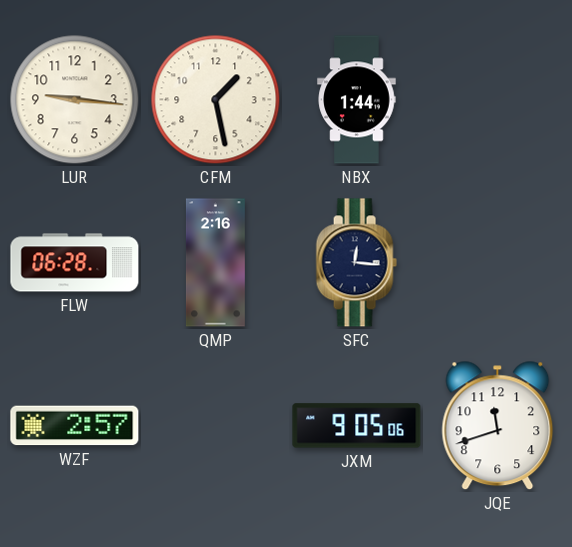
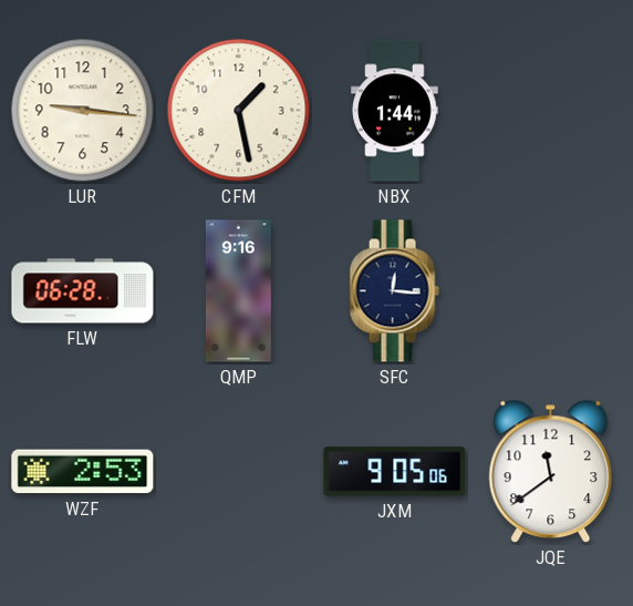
QMP: 2:16 -> 9:16 (238, 291)
WZF: 2:57 -> 2:53 (83, 472)
JQE: 11:42 -> 11:39 (551, 472)
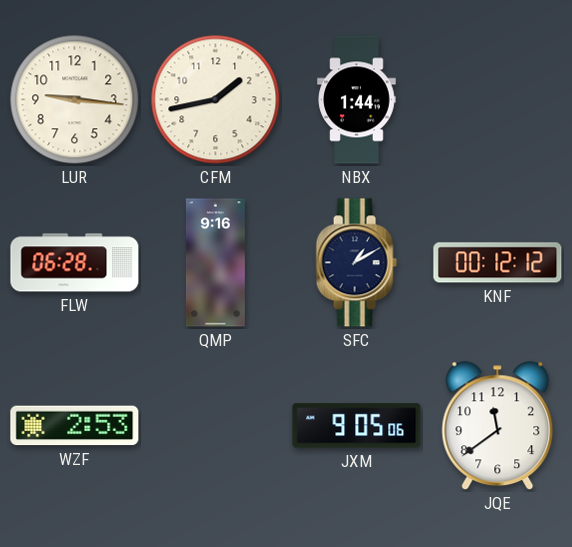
CFM: 1:28 -> 1:43 (216, 100)
SFC: 12:16 -> 1:10 (356, 263)
KNF: none -> 00:12 (498, 263)
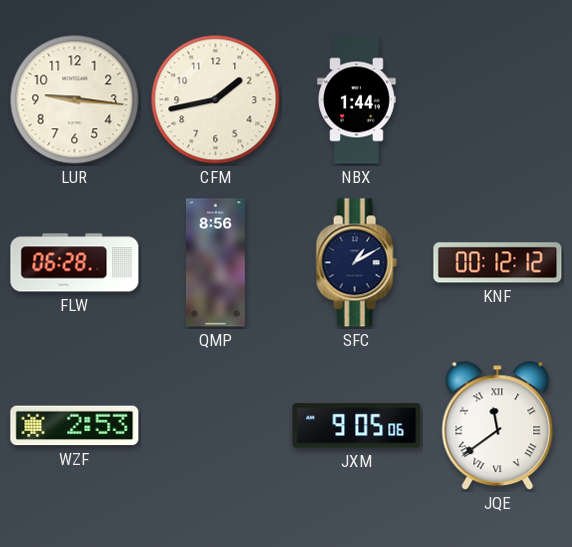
QMP: 9:16 -> 8:56 (215, 263)
JQE numerals: Arabic -> Roman (498, 426)
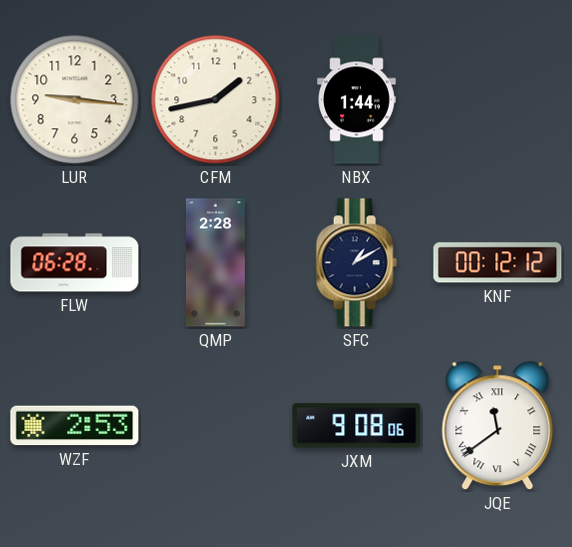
QMP: 8:56 -> 2:28 (215, 263)
JXM: 9:05 -> 9:08 (357, 426)
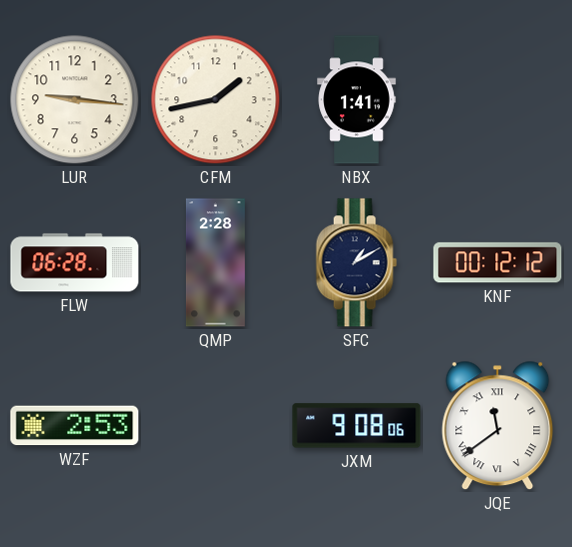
NBX: 1:44 -> 1:41 (357, 100)
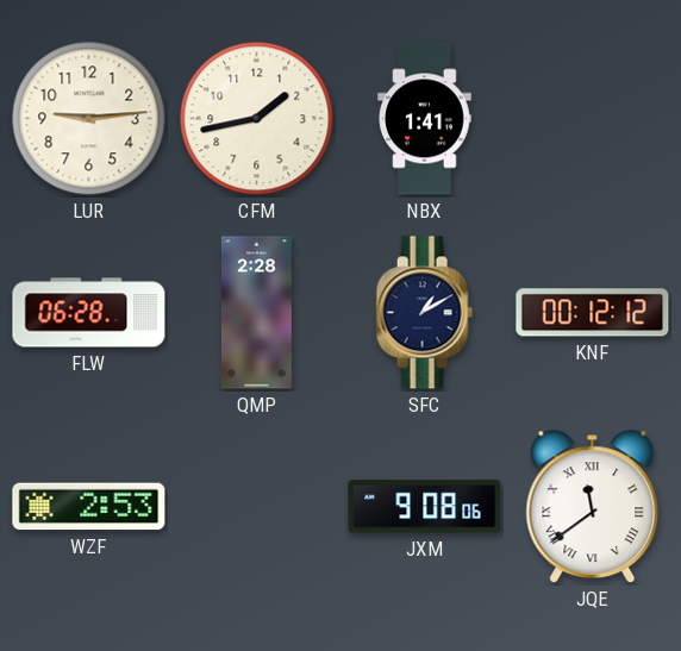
LUR: 9:16 -> 9:14 (89, 119)
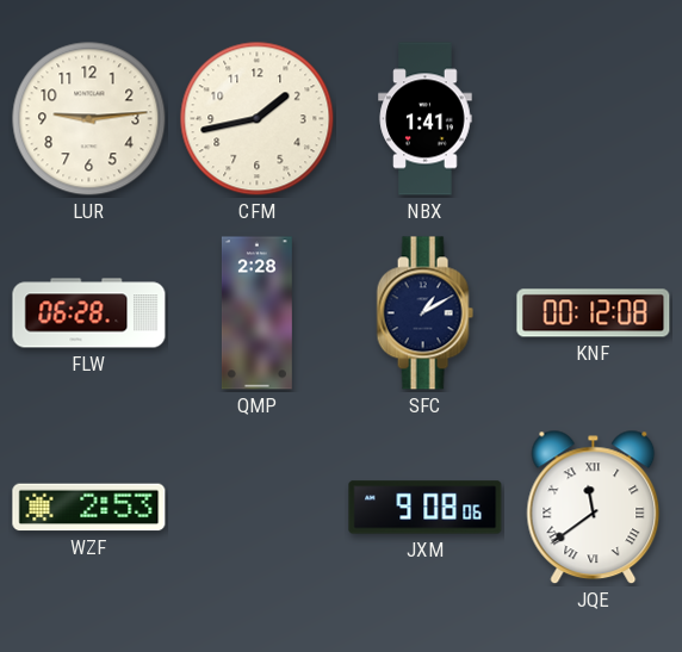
KNF: 00:12:12 -> 00:12:08 (594, 313)
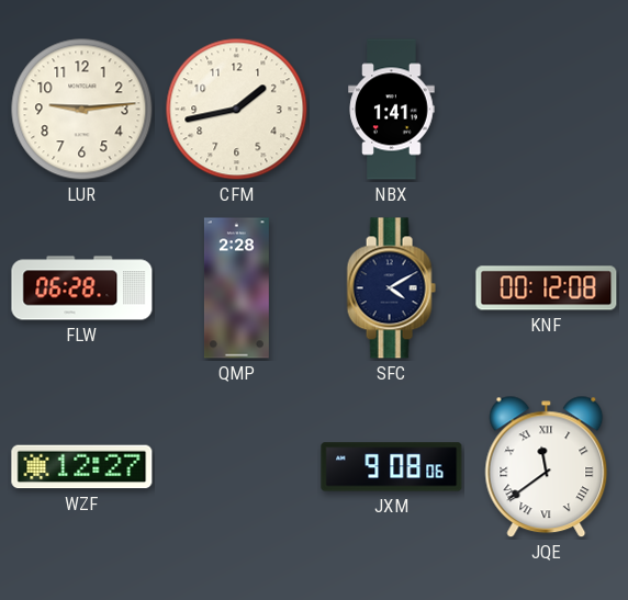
SFC: 1:10 -> 4:10 (391, 288)
WZF: 2:53 -> 12:27 (82, 467)
